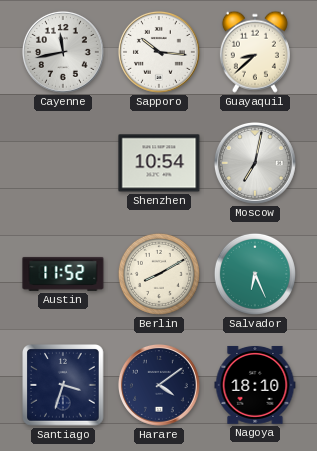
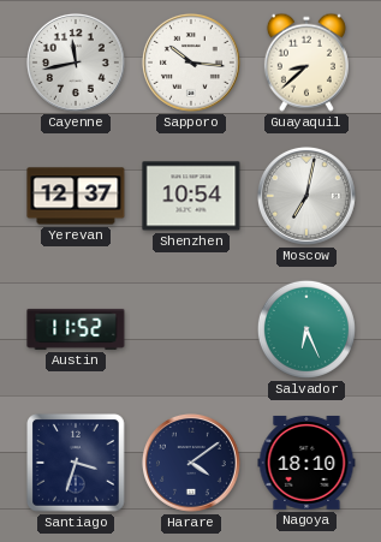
Yerevan: none -> 12:37 (76, 196)
Berlin: 8:10 -> none (159, 274)
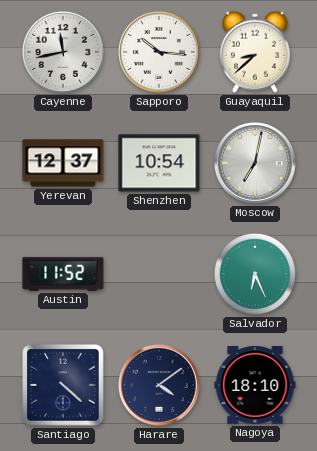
Santiago: 3:33 -> 4:22 (64, 386)
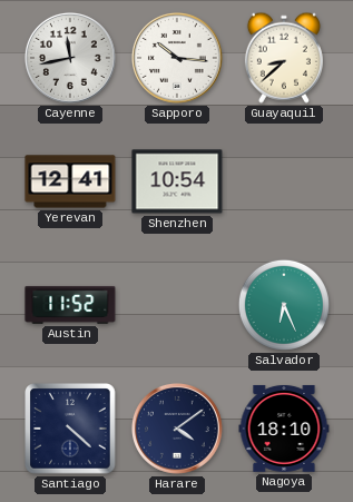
Yerevan: 12:37 -> 12:41 (70, 181)
Moscow: 7:02 -> none (255, 163)
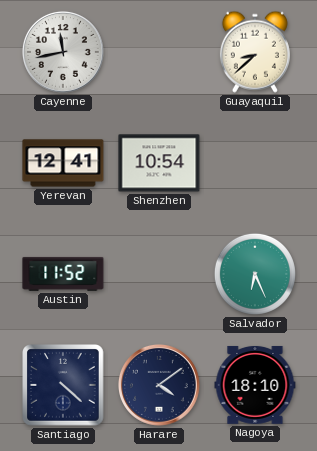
Sapporo: 10:16 -> none (177, 58)
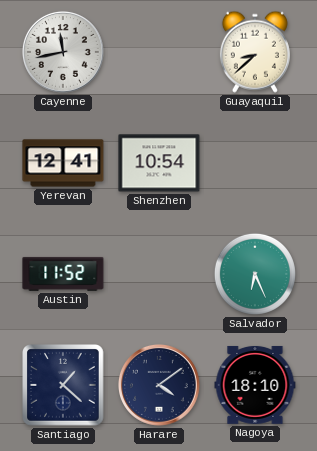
Santiago: 4:22 -> 1:22 (64, 386)
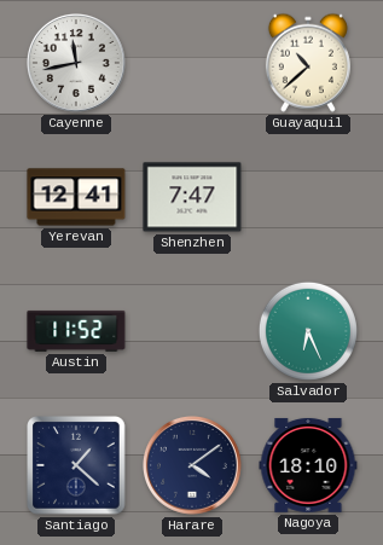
Guayaquil: 8:38 -> 10:38 (308, 63)
Shenzhen: 10:54 -> 7:47 (192, 197)
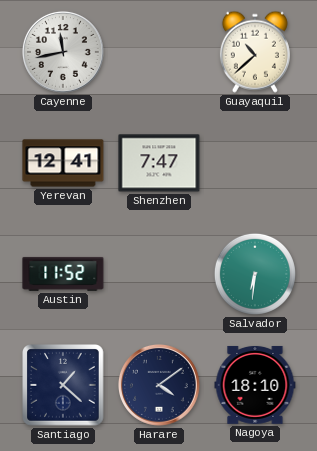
Salvador: 6:26 -> 6:31 (255, 274)
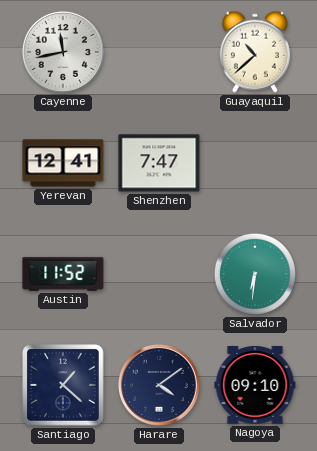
Nagoya: 18:10 -> 09:10 (255, 385)
